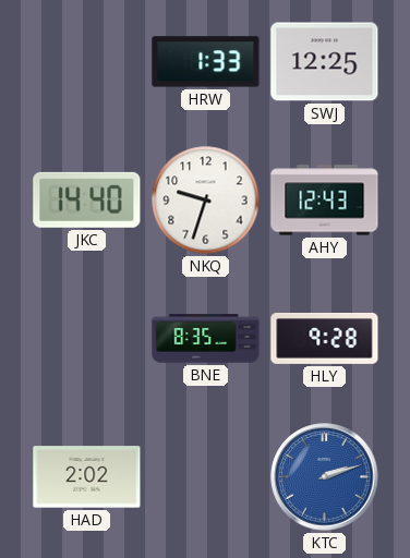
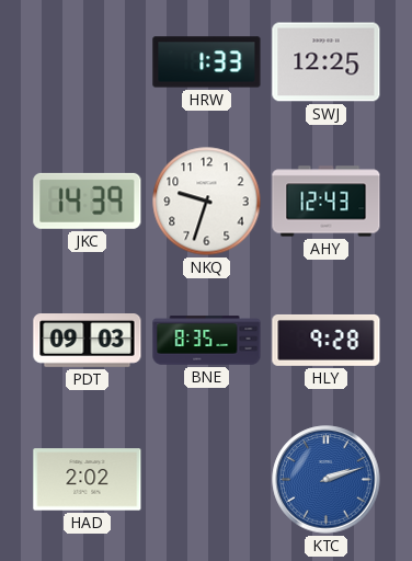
JKC: 14:40 -> 14:39 (88, 201)
PDT: none -> 09:03 (88, 341)
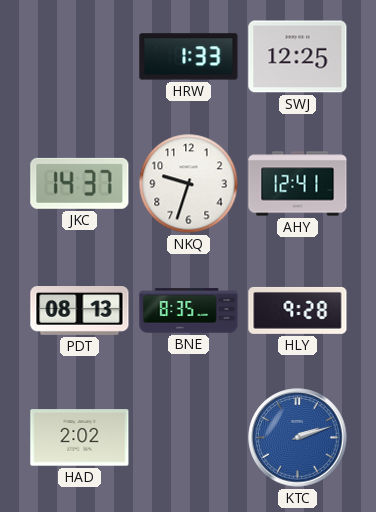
JKC: 14:39 -> 14:37 (80, 183)
AHY: 12:43 -> 12:41 (298, 184)
PDT: 09:03 -> 08:13 (80, 311)
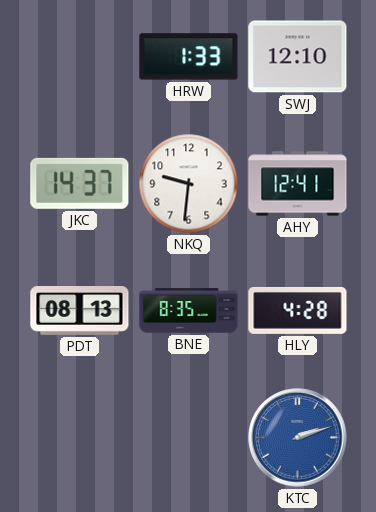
SWJ: 12:25 -> 12:10 (298, 57)
NKQ: 9:33 -> 9:31 (189, 184)
HLY: 9:28 -> 4:28 (298, 310)
HAD: 2:02 -> none (80, 438)
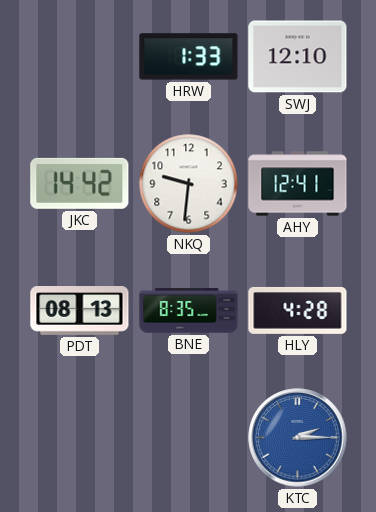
JKC: 14:37 -> 14:42 (80, 183)
KTC: 2:12 -> 2:15 (298, 438)
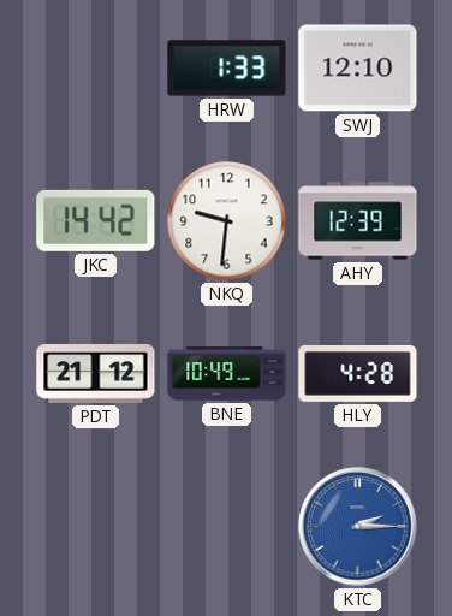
AHY: 12:41 -> 12:39 (358, 221)
PDT: 08:13 -> 21:12 (96, 374)
BNE: 8:35 -> 10:49 (227, 374)
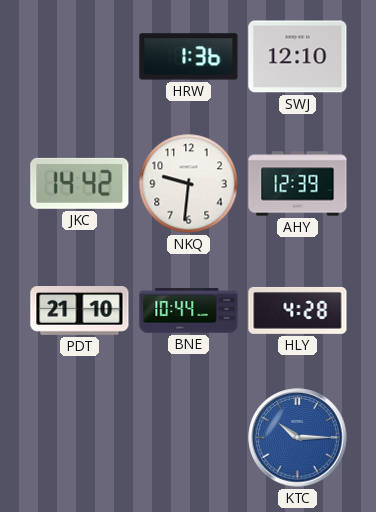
HRW: 1:33 -> 1:36 (189, 57)
PDT: 21:12 -> 21:10 (80, 311)
BNE: 10:49 -> 10:44 (189, 311)
KTC: 2:15 -> 10:15 (298, 438)
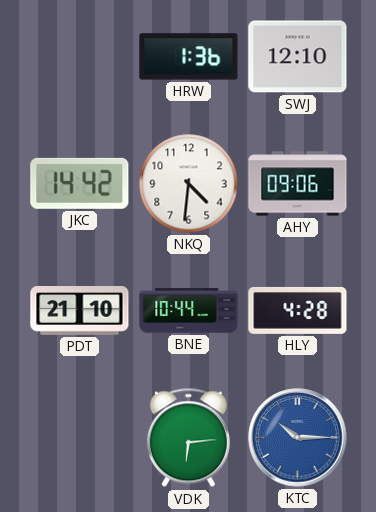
NKQ: 9:31 -> 4:31 (189, 184)
AHY: 12:39 -> 09:06 (298, 184)
VDK: none -> 6:14 (188, 438)
